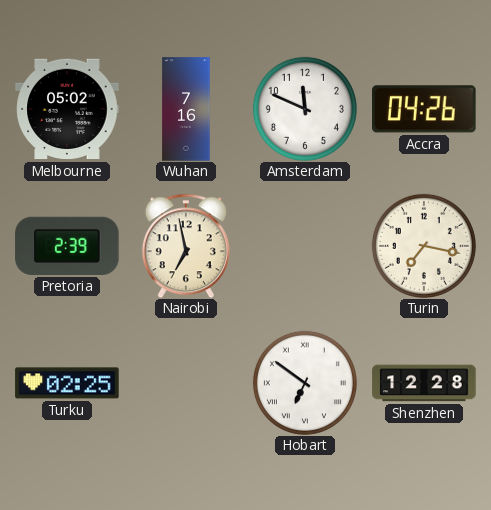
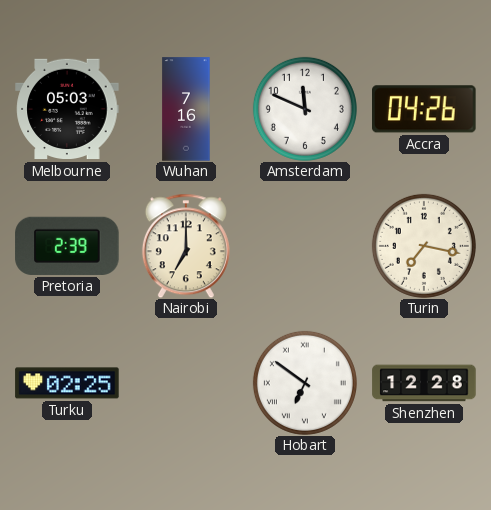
Melbourne: 05:02 -> 05:03 (67, 109)
Nairobi: 6:58 -> 7:00 (186, 246)
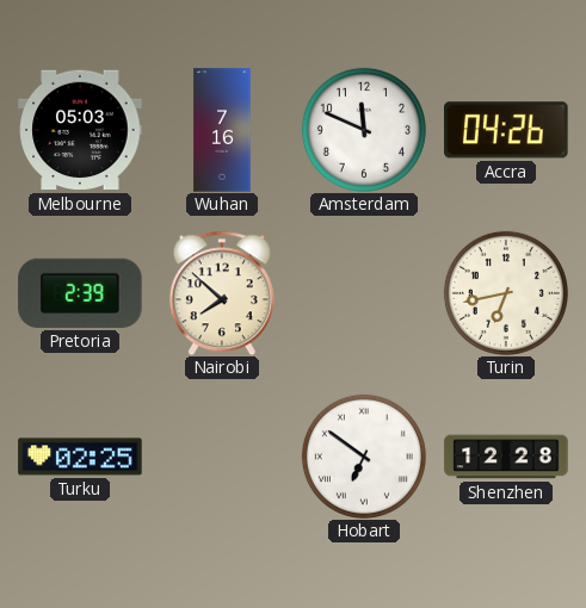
Nairobi: 7:00 -> 7:52 (222, 293)
Turin: 7:17 -> 6:43 (506, 293)
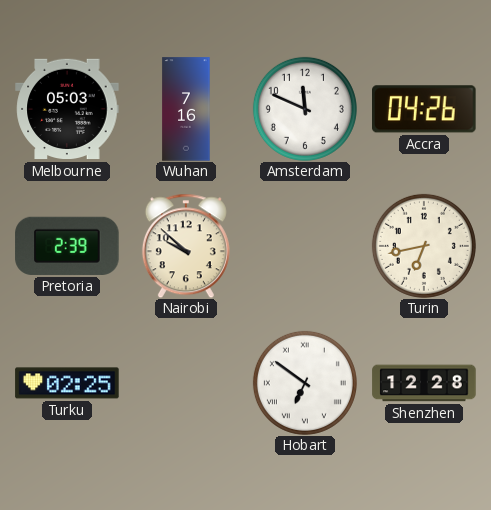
Nairobi: 7:52 -> 9:52 (186, 246)
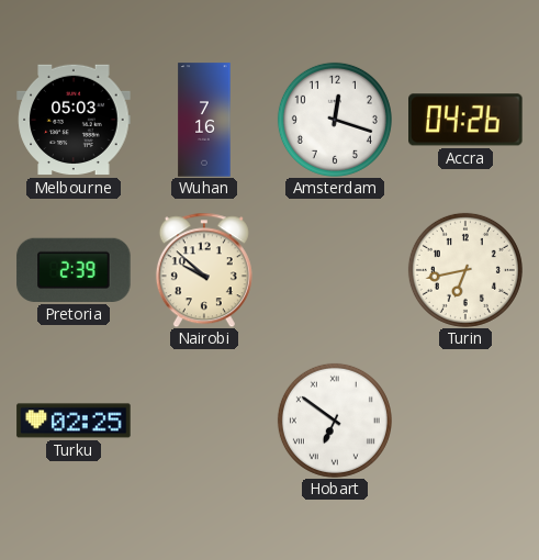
Amsterdam: 11:49 -> 12:18 (335, 120)
Shenzhen: 12:28 -> none (424, 383)
